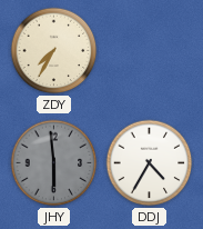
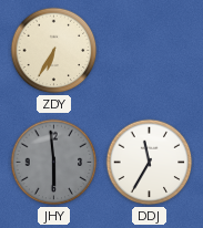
ZDY: 7:35 -> 6:35 (54, 51)
DDJ: 4:35 -> 11:35 (150, 163)
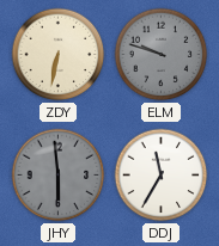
ZDY: 6:35 -> 6:32 (59, 55)
ELM: none -> 9:48 (162, 55)
